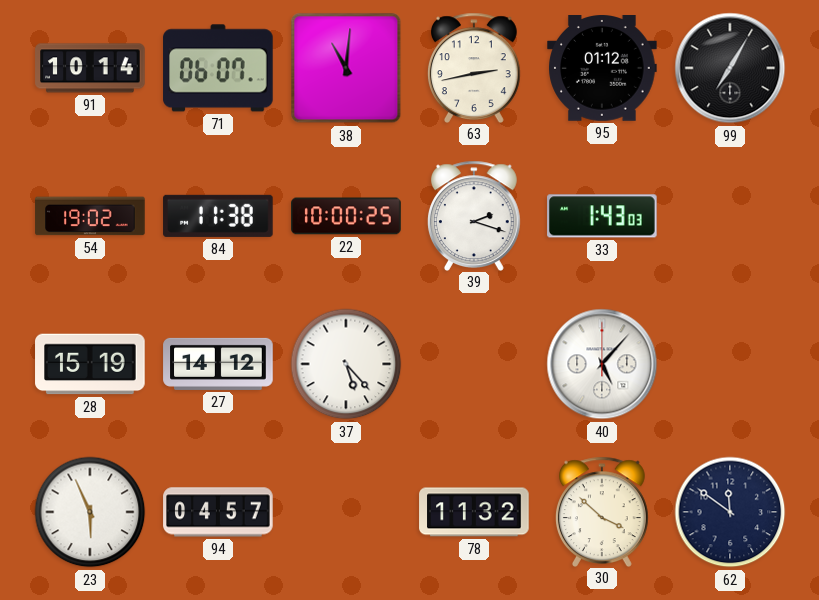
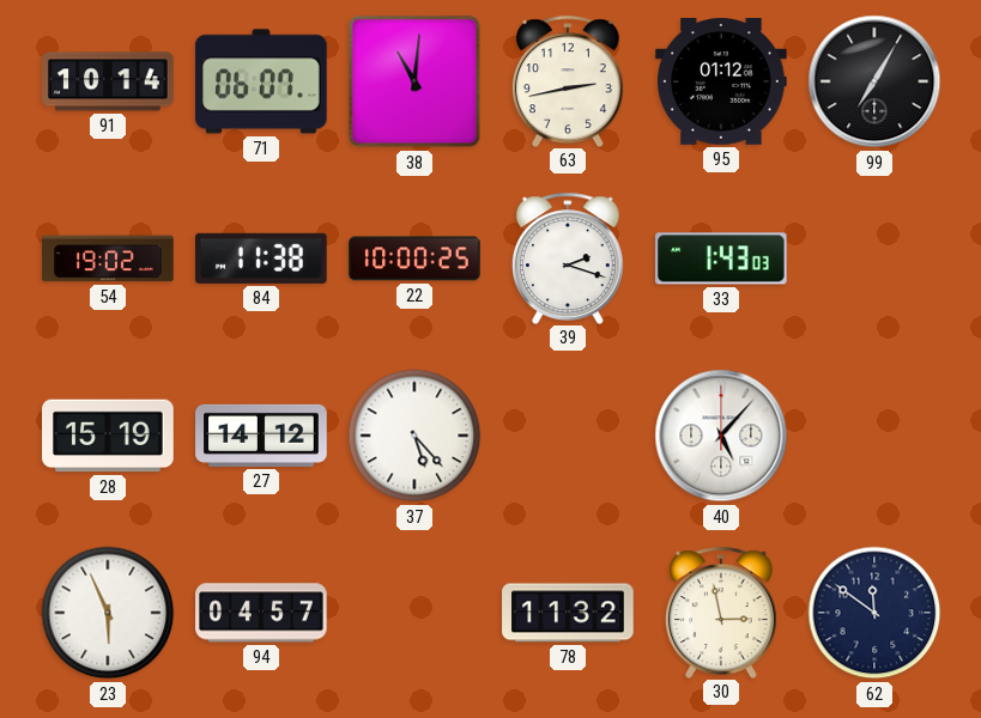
30: 3:52 -> 2:58 (721, 611)
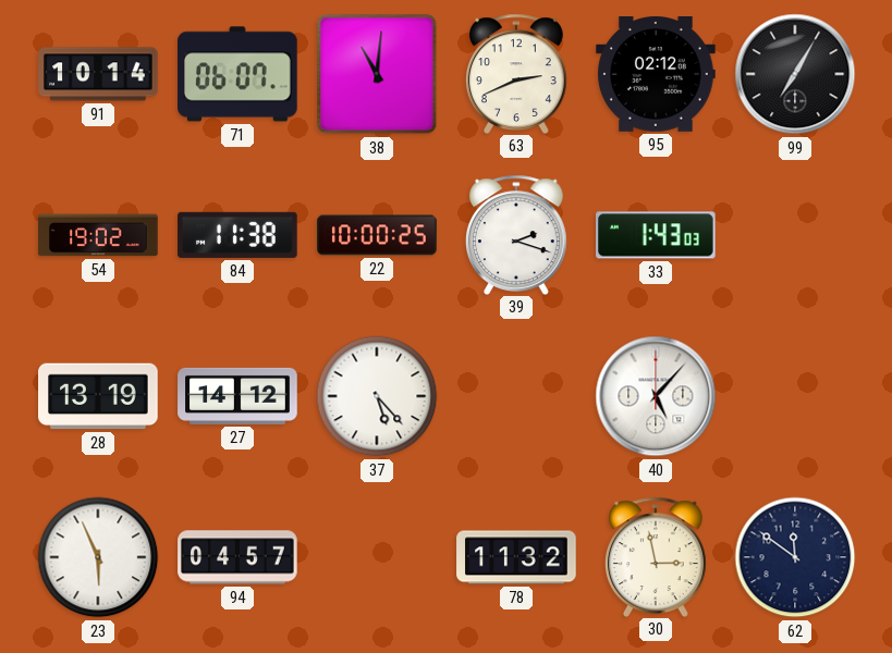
63: 2:43 -> 2:41 (516, 73)
95: 01:12 -> 02:12 (656, 75)
28: 15:19 -> 13:19 (98, 396)
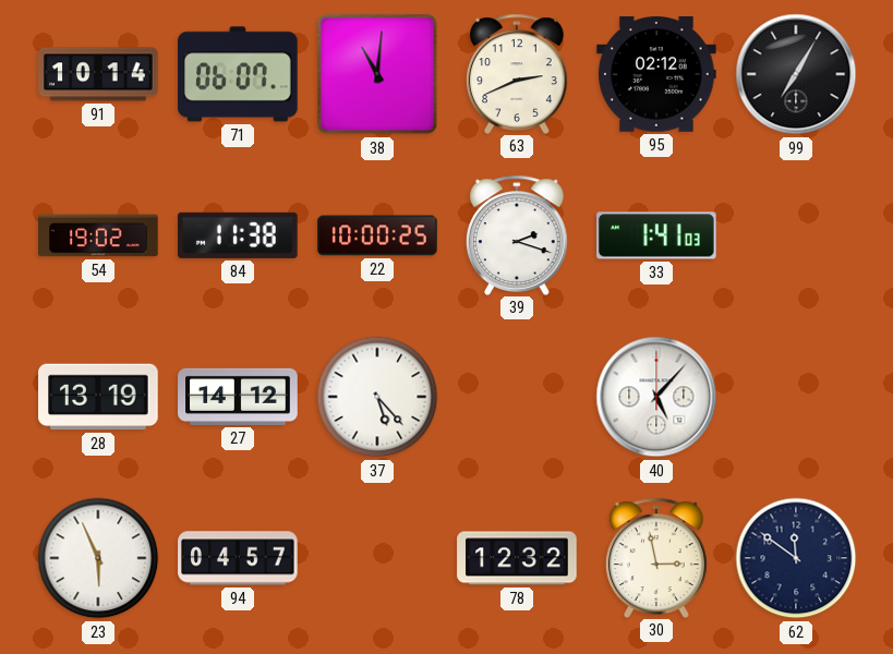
33: 1:43 -> 1:41 (656, 235)
78: 11:32 -> 12:32 (517, 558)
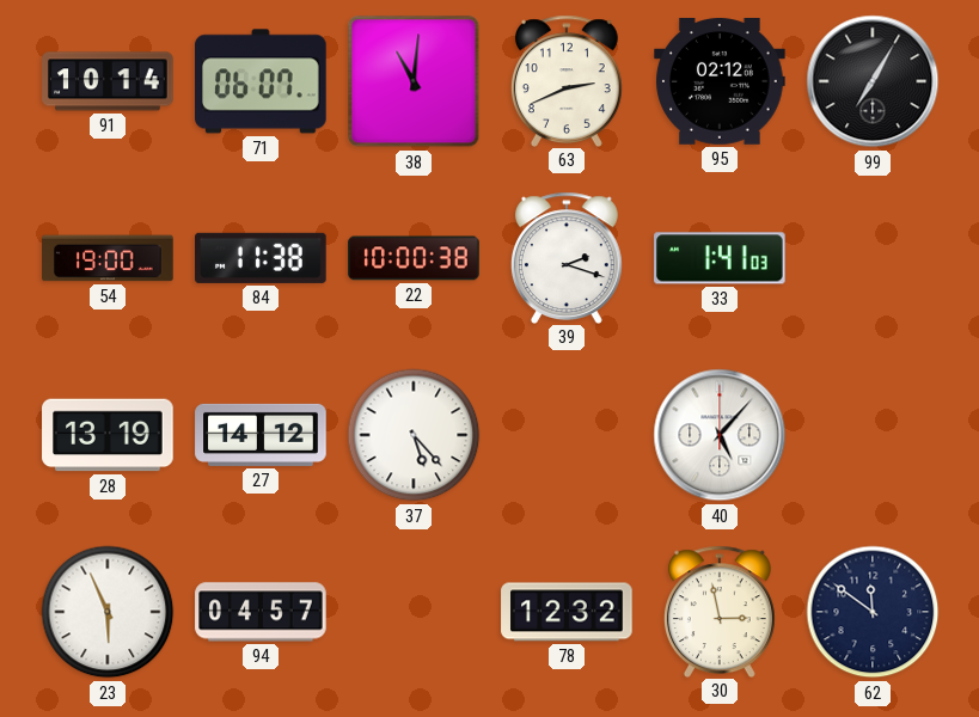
54: 19:02 -> 19:00 (108, 258)
22: 10:00:25 -> 10:00:38 (414, 258)
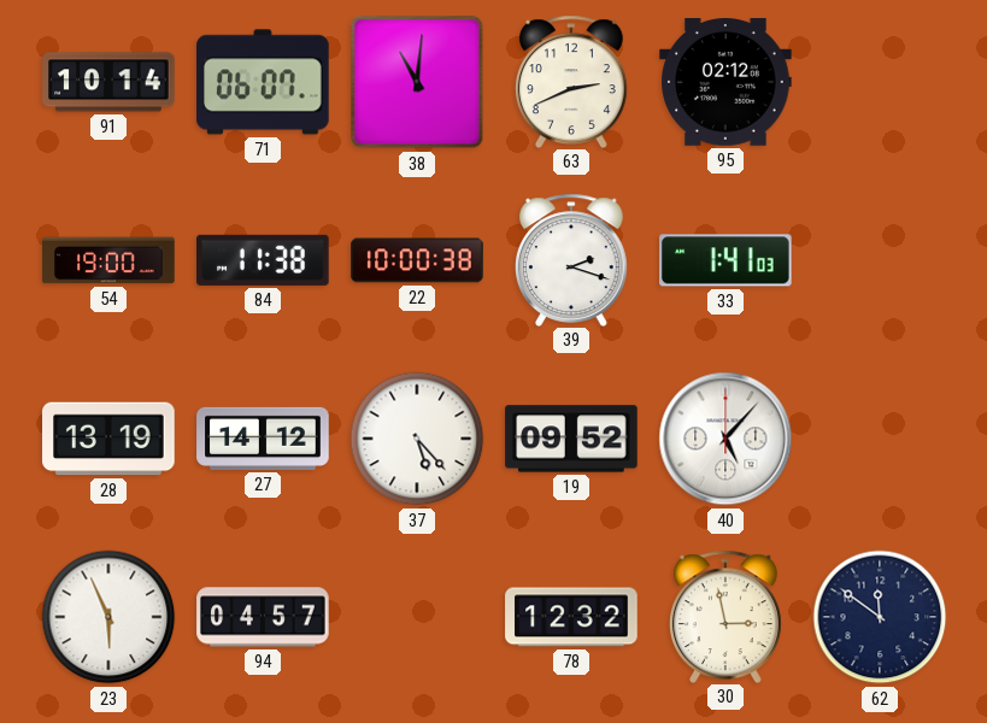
99: 7:05 -> none (873, 81)
19: none -> 09:52 (571, 439)
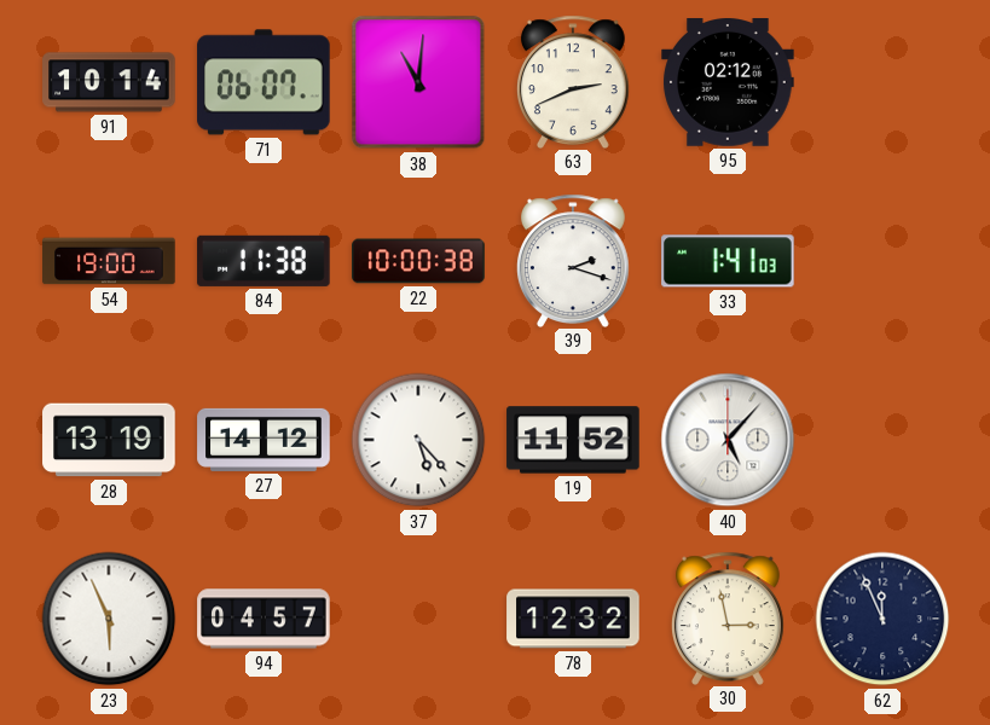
19: 09:52 -> 11:52 (573, 440)
62: 11:51 -> 11:56 (882, 619)
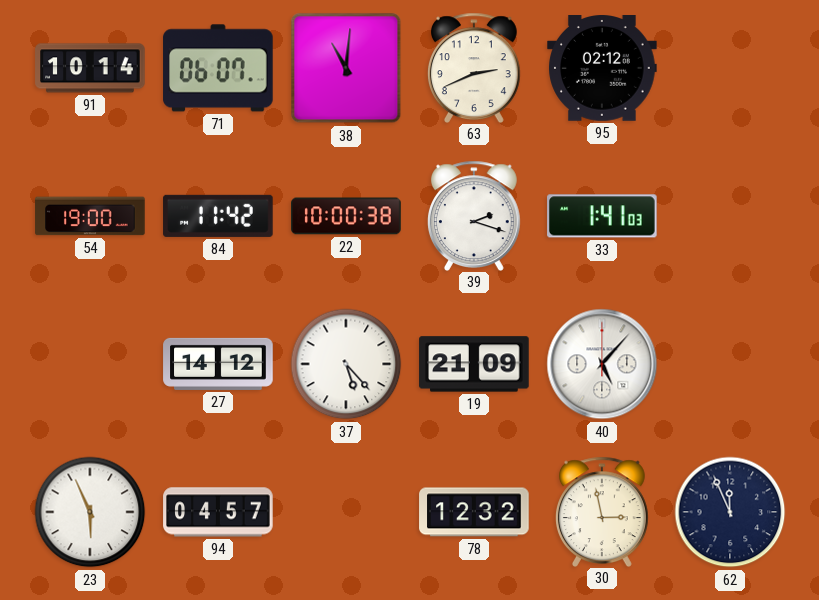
84: 11:38 -> 11:42 (218, 216)
28: 13:19 -> none (109, 440)
19: 11:52 -> 21:09 (474, 364)
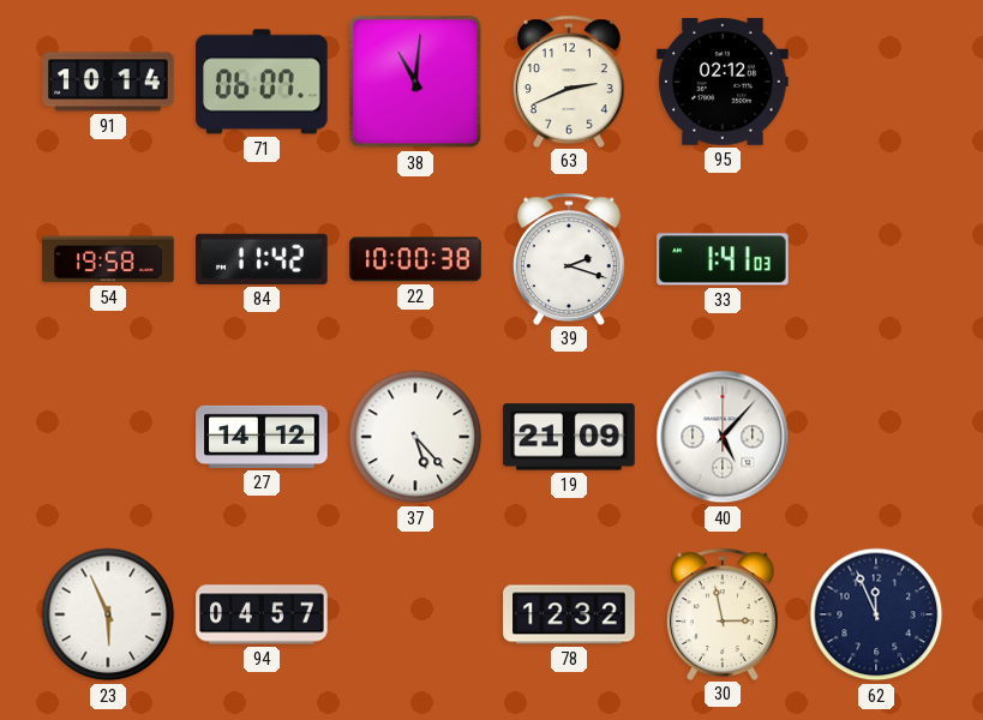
54: 19:00 -> 19:58 (108, 259)
